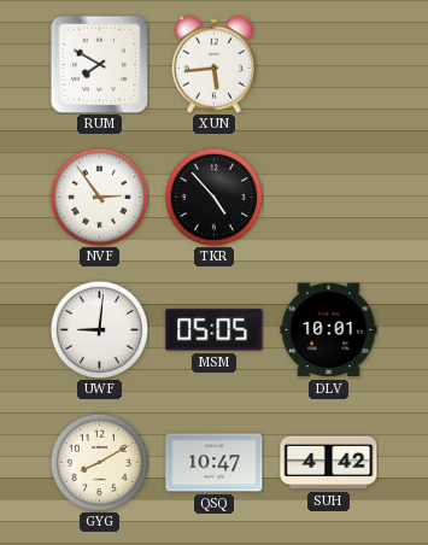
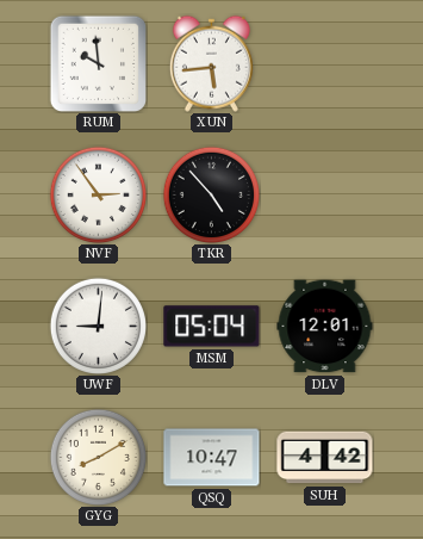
RUM: 7:50 -> 9:59 (98, 63)
MSM: 05:05 -> 05:04 (212, 327)
DLV: 10:01 -> 12:01 (325, 327)
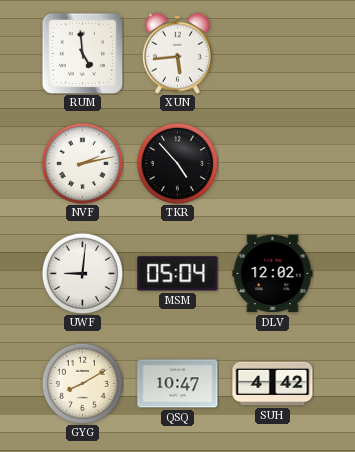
RUM: 9:59 -> 4:59 (82, 53)
NVF: 2:54 -> 2:13 (82, 163)
DLV: 12:01 -> 12:02 (273, 274)
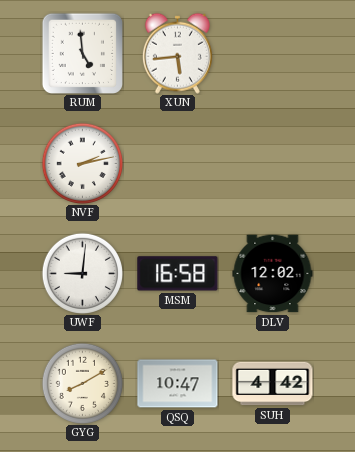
TKR: 4:53 -> none (177, 163)
MSM: 05:04 -> 16:58 (178, 274)
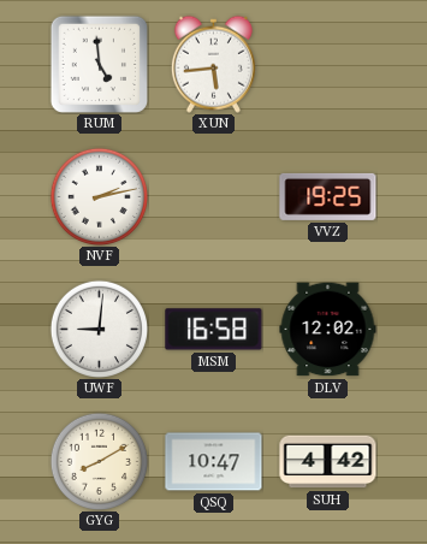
VVZ: none -> 19:25 (328, 196)
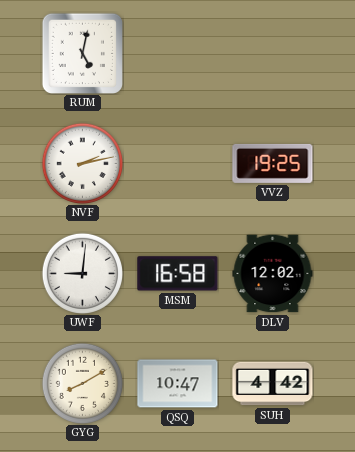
RUM: 4:59 -> 5:02 (82, 53)
XUN: 5:44 -> none (213, 64)
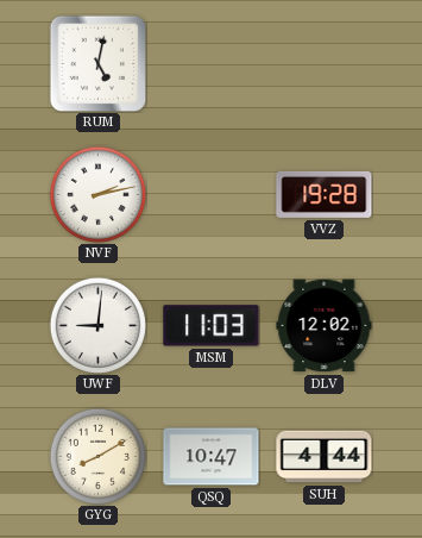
VVZ: 19:25 -> 19:28 (325, 194)
MSM: 16:58 -> 11:03 (212, 326)
SUH: 4:42 -> 4:44 (325, 457)
